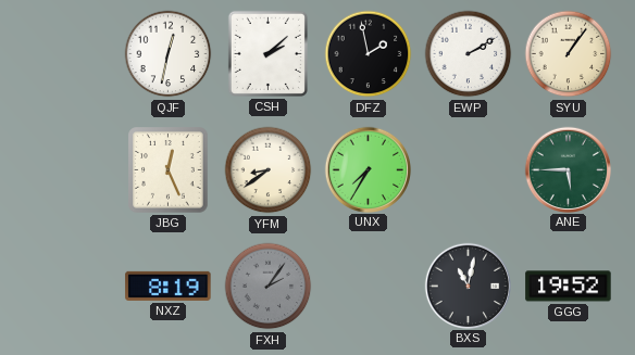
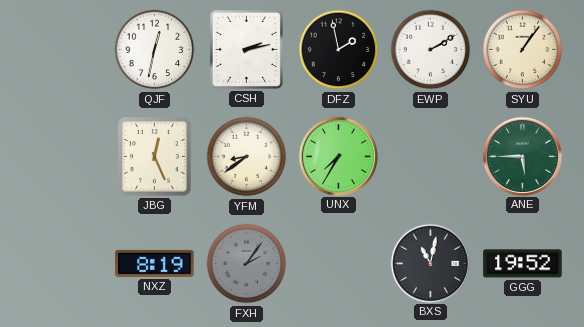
CSH: 2:08 -> 2:13 (246, 49)
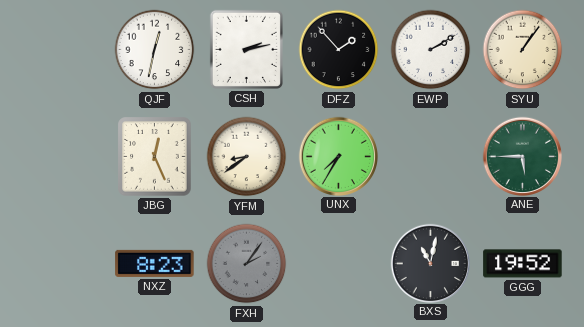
DFZ: 1:58 -> 1:53 (339, 50)
NXZ: 8:19 -> 8:23 (155, 263)
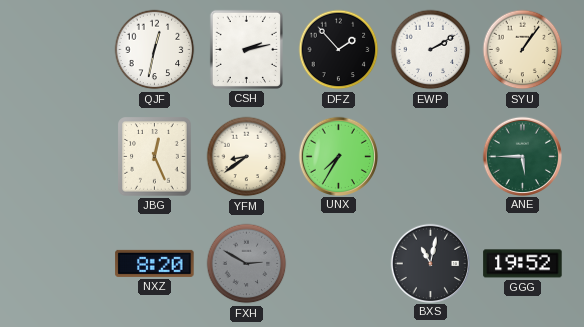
NXZ: 8:23 -> 8:20 (155, 263)
FXH: 2:06 -> 2:50 (247, 264)
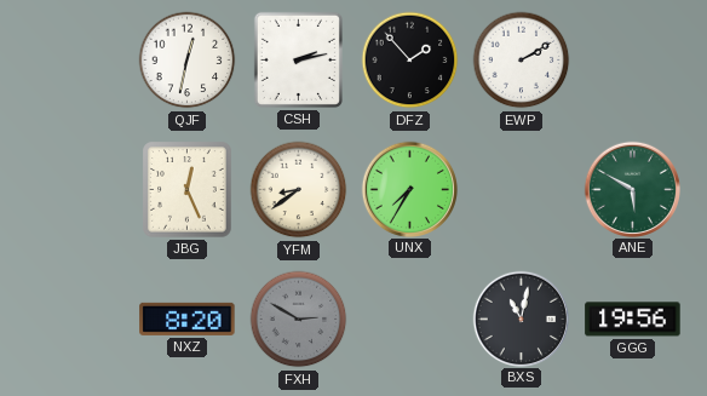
SYU: 1:06 -> none (523, 50)
ANE: 5:45 -> 5:50 (633, 189)
GGG: 19:52 -> 19:56 (633, 320)
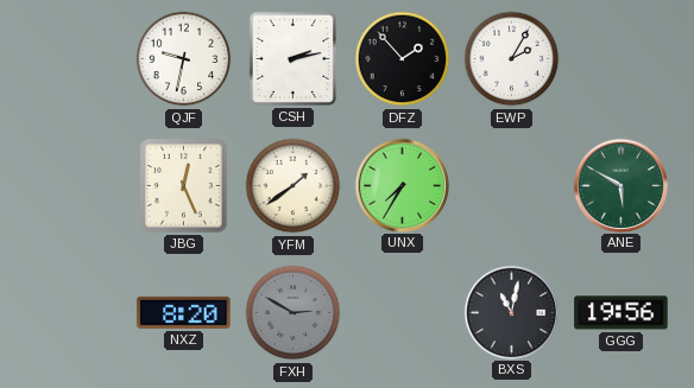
QJF: 12:32 -> 9:32 (184, 59)
EWP: 2:10 -> 2:05 (512, 59)
YFM: 8:39 -> 1:39 (294, 186)
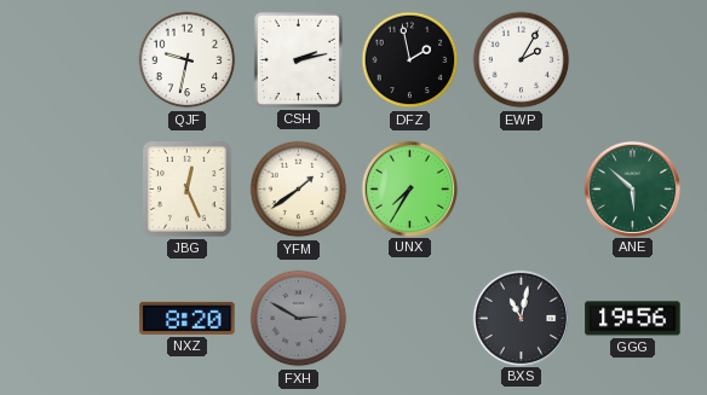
DFZ: 1:53 -> 1:58 (410, 60)
ANE: 5:50 -> 5:52 (633, 188)
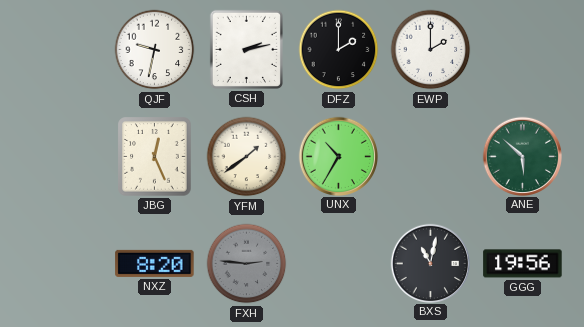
DFZ: 1:58 -> 2:00 (339, 50)
EWP: 2:05 -> 2:00 (431, 50)
UNX: 7:35 -> 10:35 (339, 156)
FXH: 2:50 -> 2:46 (247, 264)
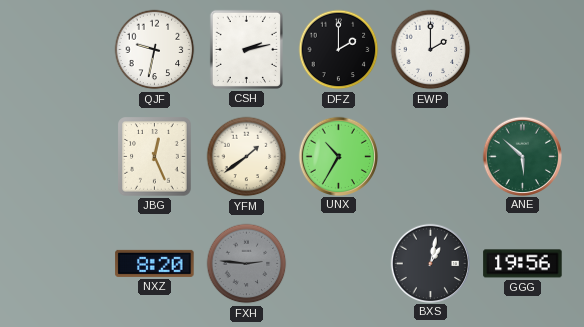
BXS: 11:02 -> 1:02 (431, 263)
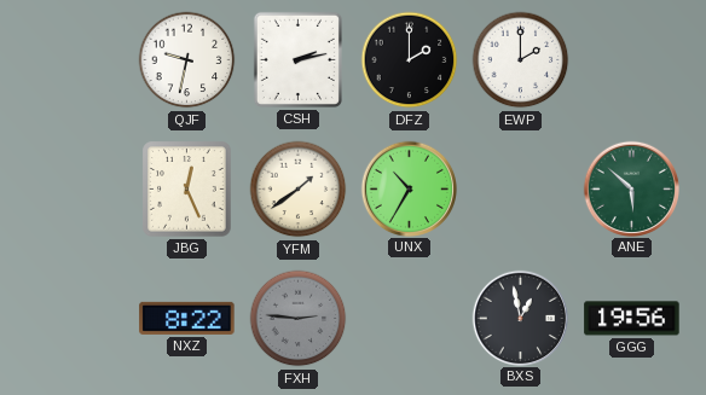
NXZ: 8:20 -> 8:22 (187, 318)
BXS: 1:02 -> 12:58 (521, 318)
